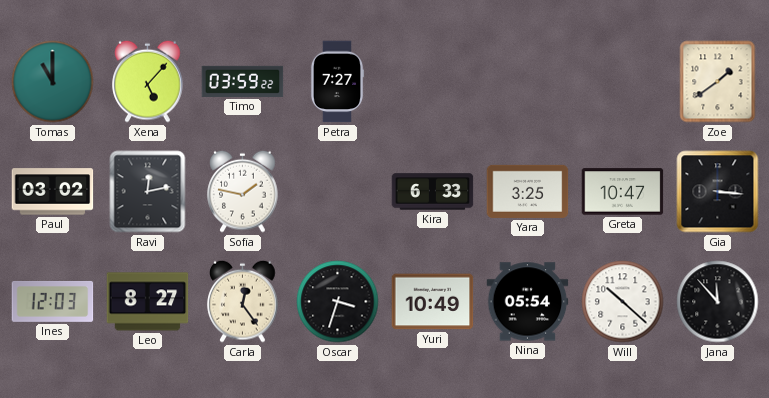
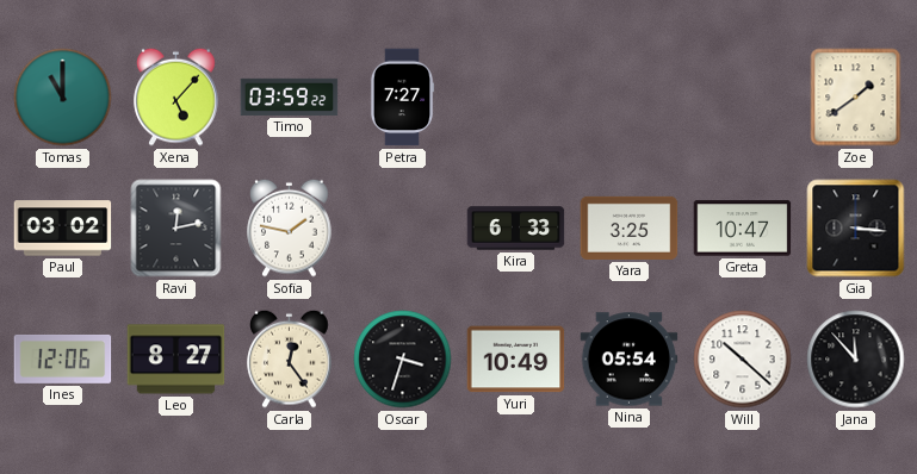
Ines: 12:03 -> 12:06 (63, 358)
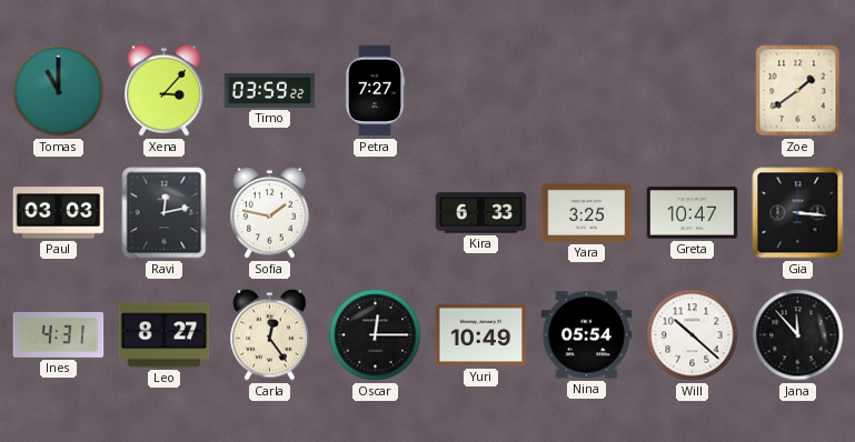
Xena: 5:07 -> 3:07 (165, 90)
Paul: 03:02 -> 03:03 (59, 213)
Ines: 12:06 -> 4:31 (59, 334)
Oscar: 3:33 -> 12:15 (376, 335)
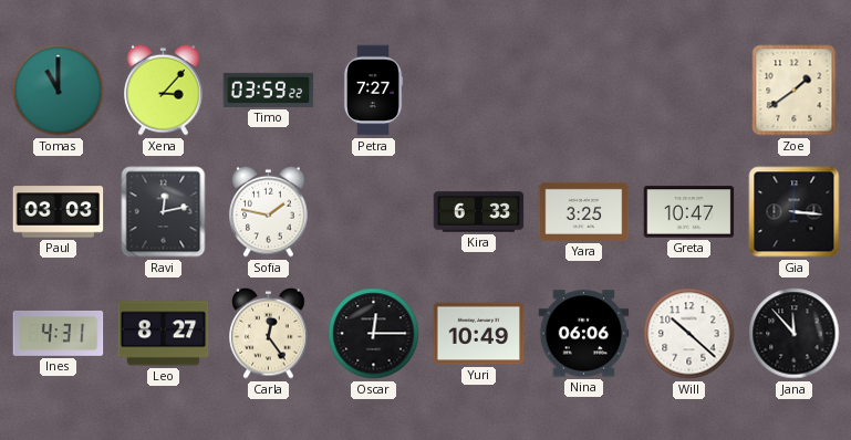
Nina: 05:54 -> 06:06 (584, 334)
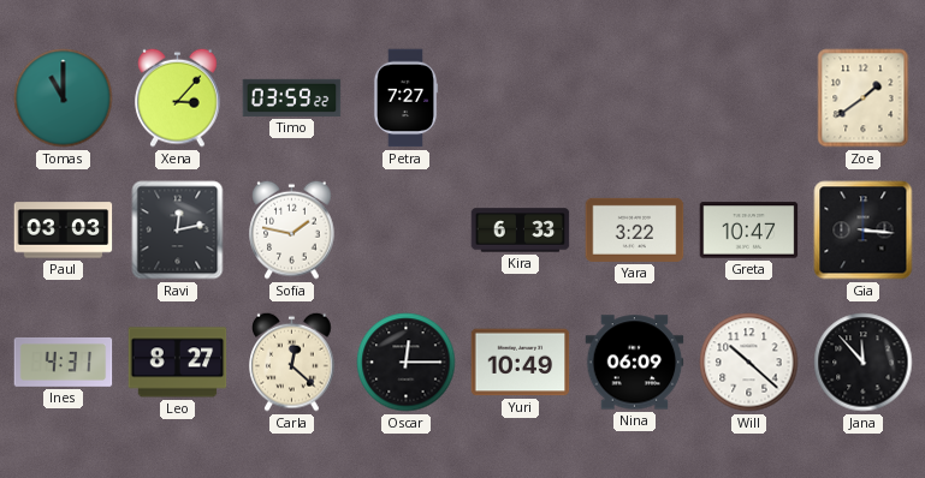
Yara: 3:25 -> 3:22 (635, 229)
Carla: 12:24 -> 12:22 (292, 362)
Nina: 06:06 -> 06:09 (635, 363)
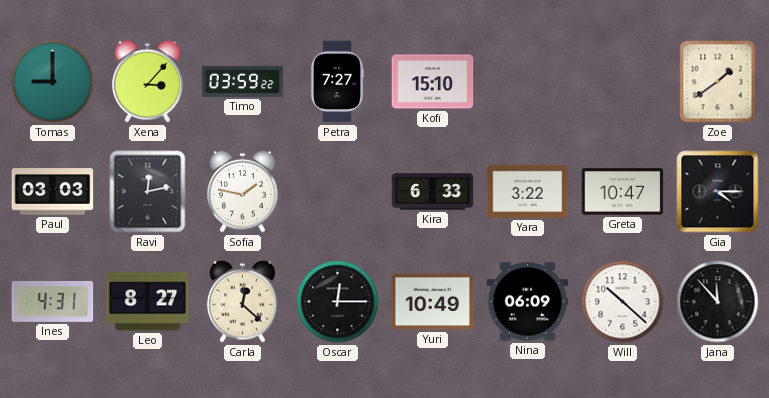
Tomas: 11:00 -> 9:00 (53, 82)
Kofi: none -> 15:10 (433, 82)
Gia: 3:16 -> 4:15 (718, 192)
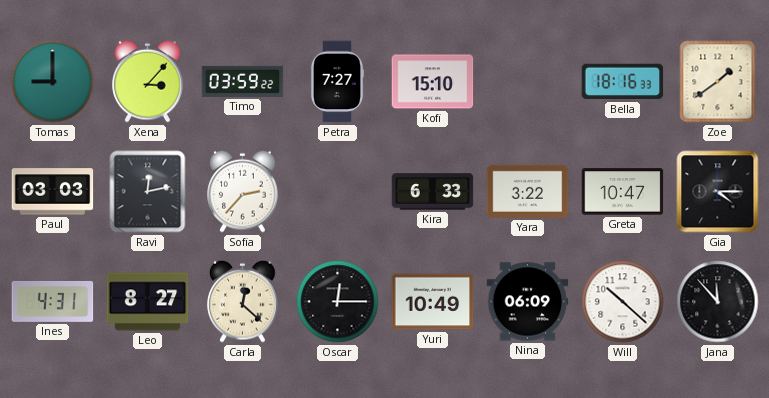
Bella: none -> 18:16 (623, 82)
Sofia: 1:47 -> 2:37 (243, 191)
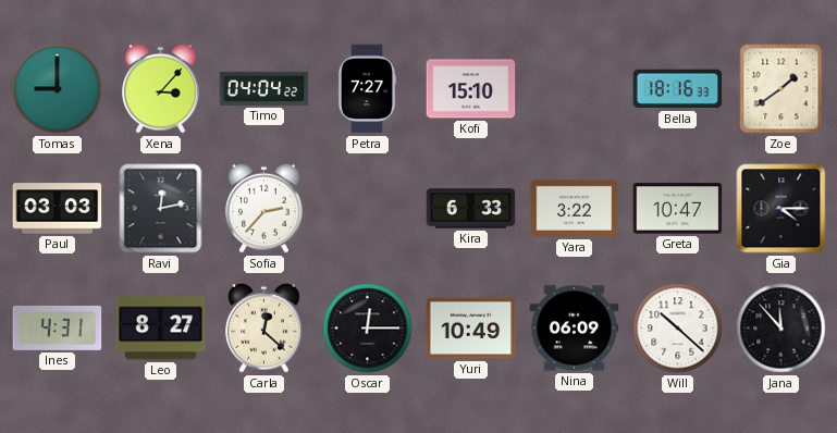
Timo: 03:59 -> 04:04 (264, 88)
